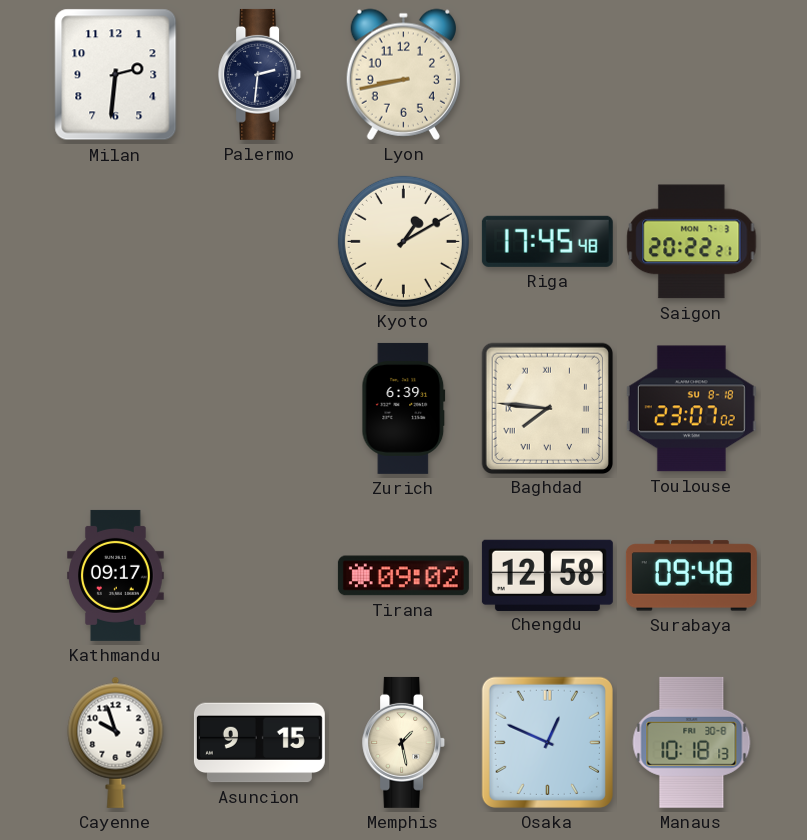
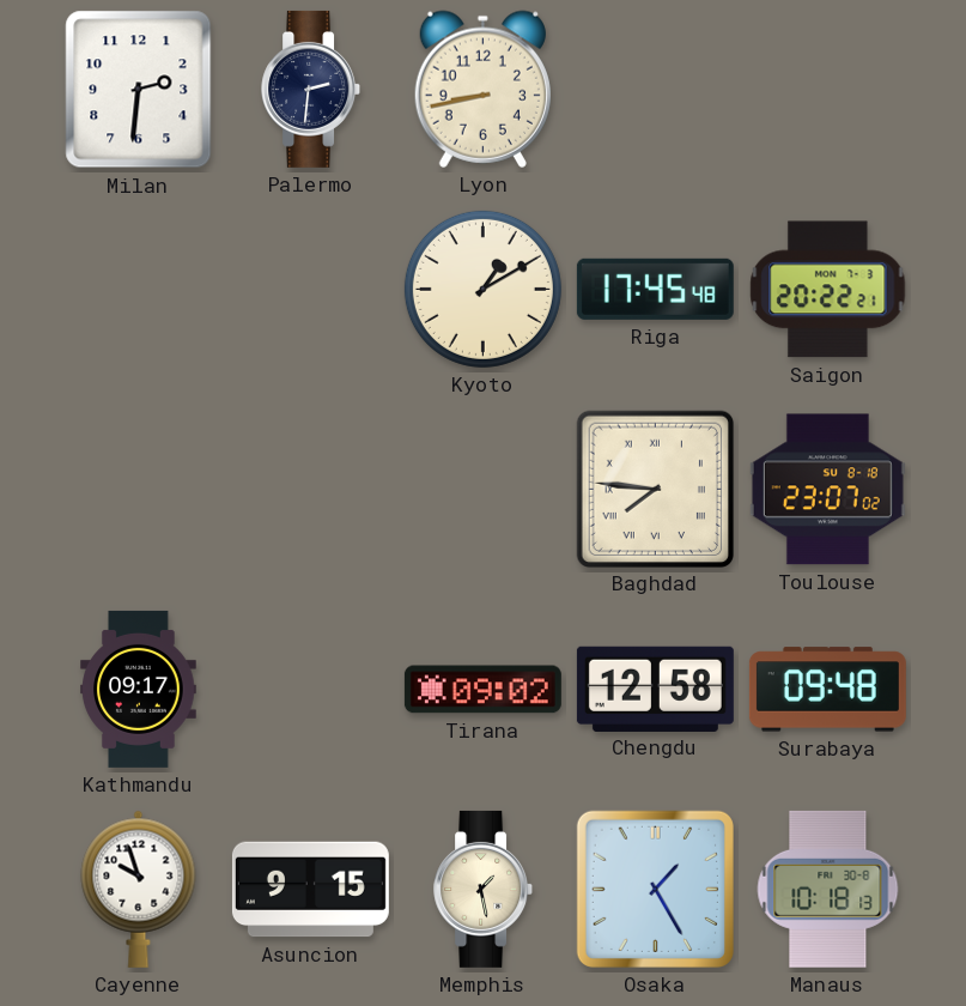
Zurich: 6:39 -> none (404, 408)
Osaka: 12:49 -> 1:25 (655, 889)
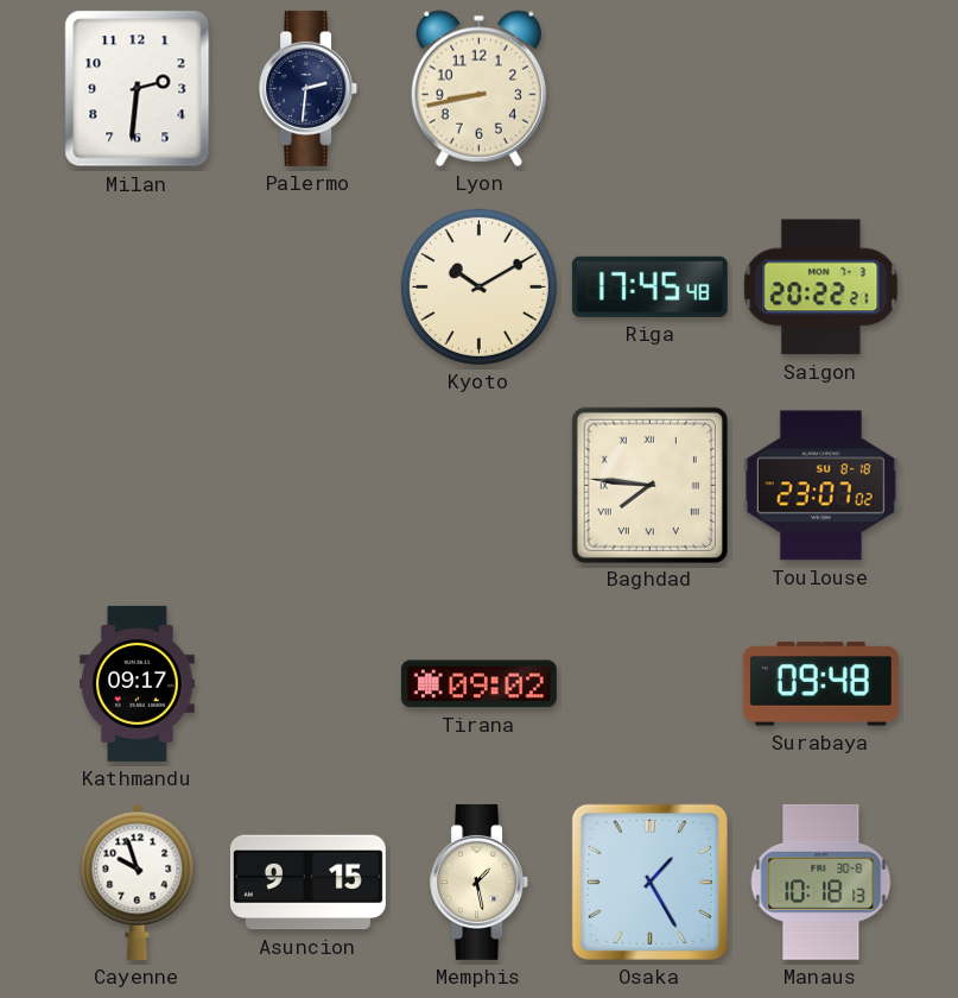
Kyoto: 1:10 -> 10:10 (478, 286)
Chengdu: 12:58 -> none (655, 689)
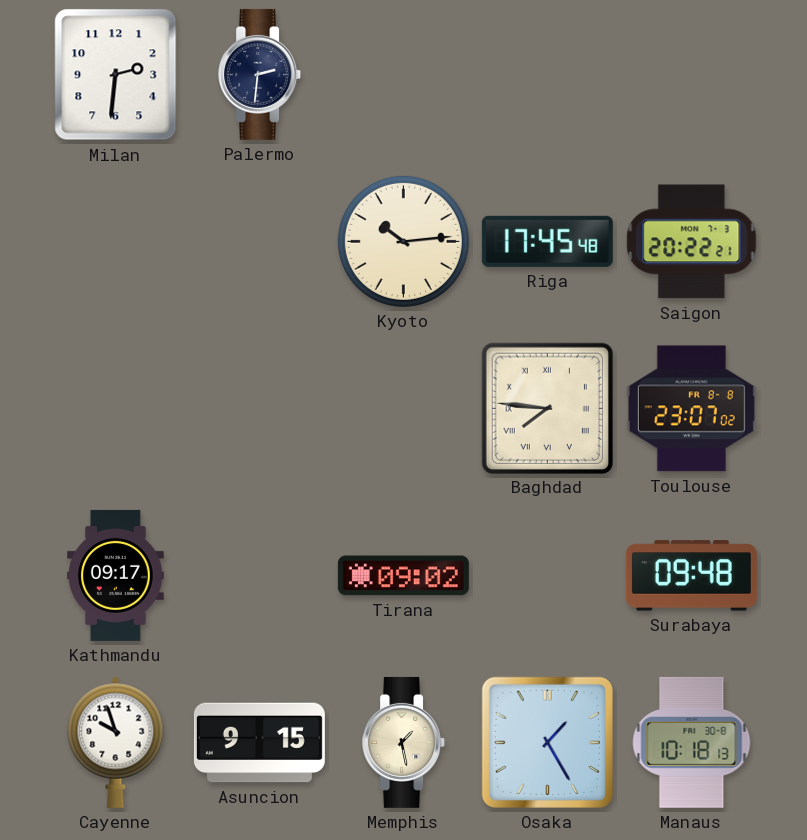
Lyon: 8:43 -> none (478, 88)
Kyoto: 10:10 -> 10:14 (403, 241)
Toulouse date: SU 8-18 -> FR 8-8 (691, 409)
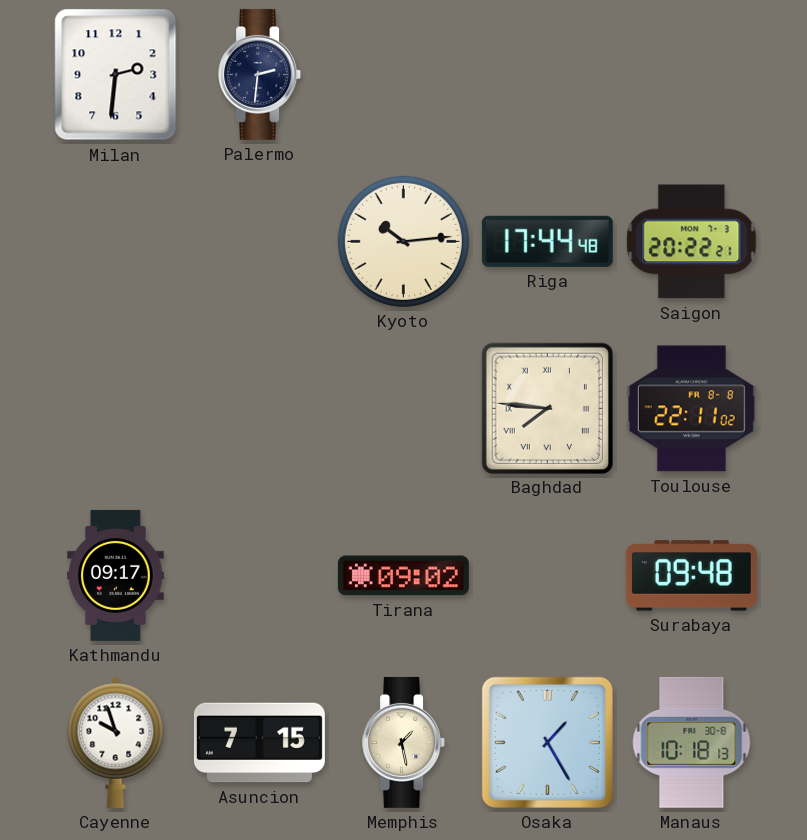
Riga: 17:45 -> 17:44 (547, 241)
Toulouse: 23:07 -> 22:11 (691, 409)
Asuncion: 9:15 -> 7:15 (259, 743)
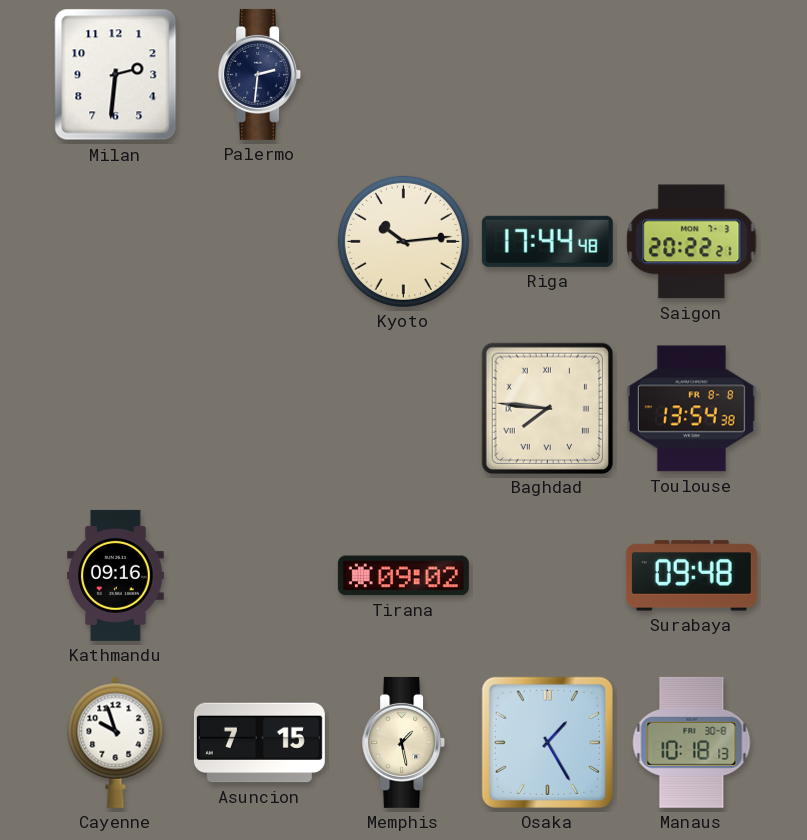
Toulouse: 22:11 -> 13:54 (691, 409)
Kathmandu: 09:17 -> 09:16 (116, 575)
